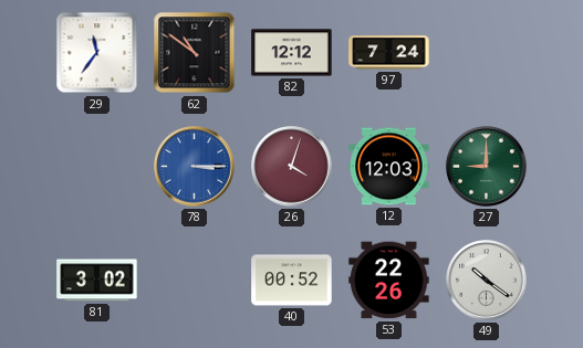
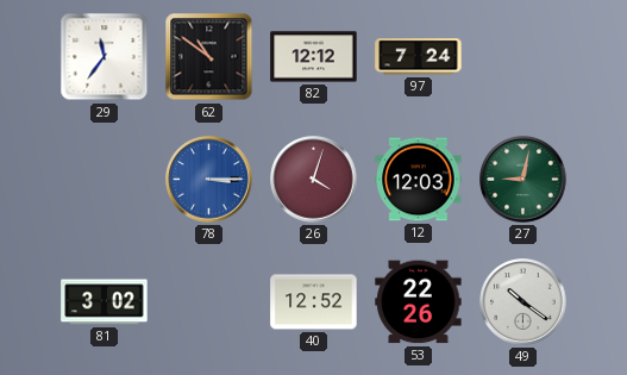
27: 9:00 -> 9:02 (523, 180)
40: 00:52 -> 12:52 (314, 302)
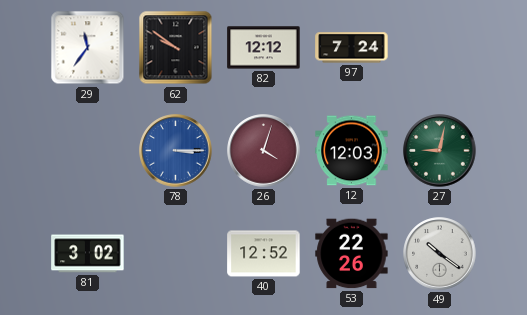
62: 10:51 -> 9:51 (176, 48)
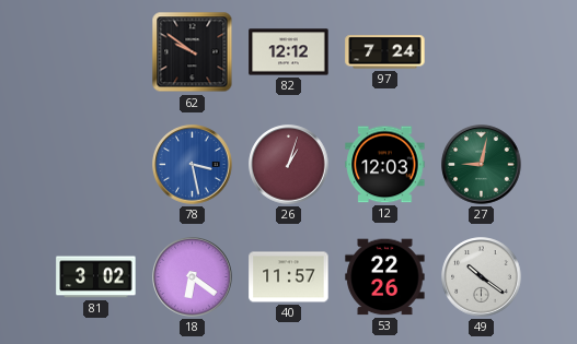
29: 11:36 -> none (88, 48)
78: 3:15 -> 3:28 (193, 165)
26: 4:03 -> 1:03 (289, 165)
18: none -> 6:21 (193, 277)
40: 12:52 -> 11:57 (289, 277)
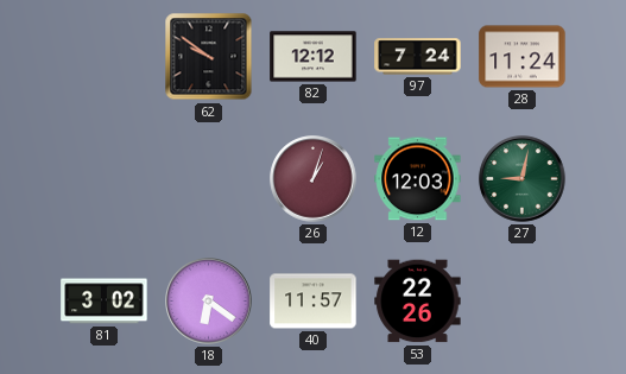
28: none -> 11:24 (523, 57)
78: 3:28 -> none (193, 165)
49: 10:21 -> none (482, 277)
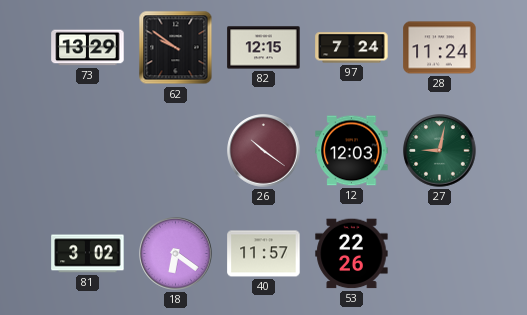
73: none -> 13:29 (88, 48)
82: 12:12 -> 12:15 (264, 48)
26: 1:03 -> 10:21 (264, 151)
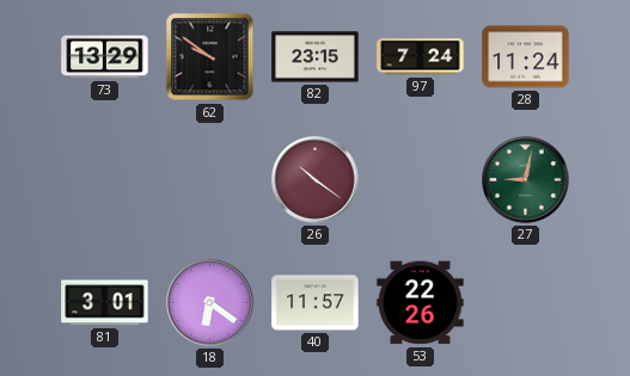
82: 12:15 -> 23:15 (316, 57)
12: 12:03 -> none (352, 151)
81: 3:02 -> 3:01 (105, 303)
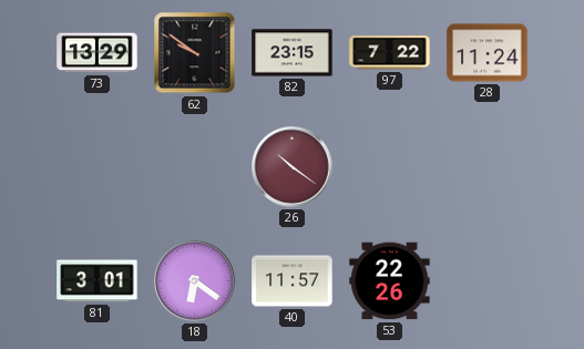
97: 7:24 -> 7:22 (390, 53)
27: 9:02 -> none (526, 180)
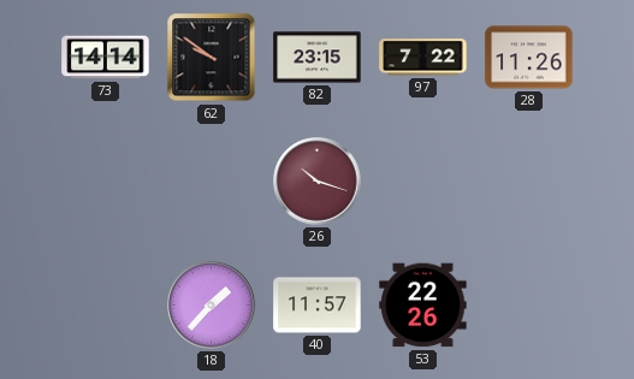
73: 13:29 -> 14:14 (106, 58)
28: 11:24 -> 11:26 (529, 58)
26: 10:21 -> 10:18 (318, 182)
81: 3:01 -> none (98, 281)
18: 6:21 -> 1:37 (212, 306)
